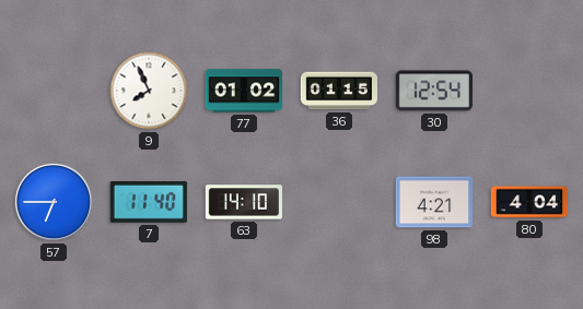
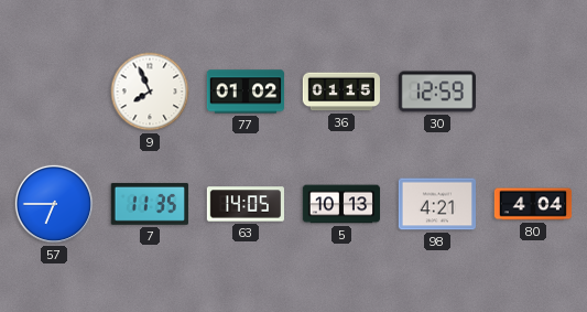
30: 12:54 -> 12:59 (436, 92)
7: 11:40 -> 11:35 (150, 204)
63: 14:10 -> 14:05 (244, 204)
5: none -> 10:13 (341, 204)
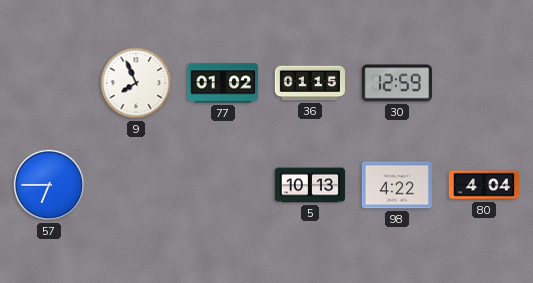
7: 11:35 -> none (150, 204)
63: 14:05 -> none (244, 204)
98: 4:21 -> 4:22 (396, 185)
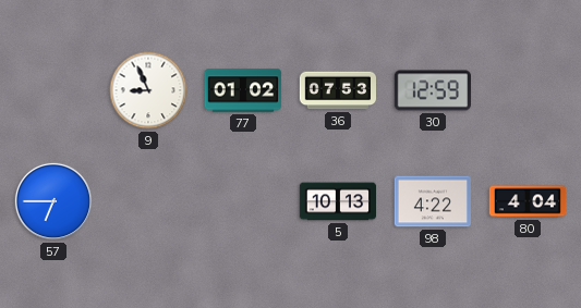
9: 7:56 -> 8:56 (148, 90)
36: 01:15 -> 07:53 (337, 90)
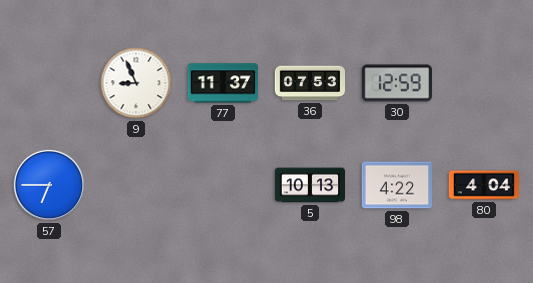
77: 01:02 -> 11:37 (223, 83)
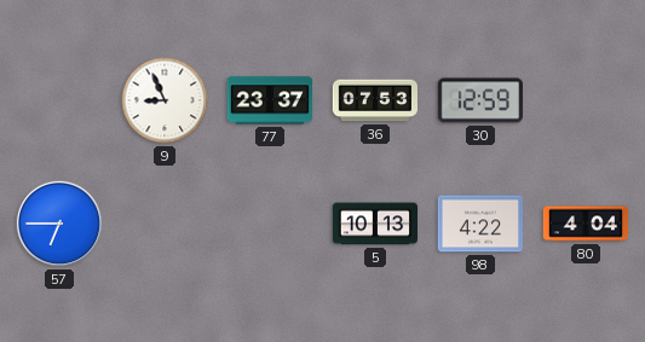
77: 11:37 -> 23:37 (270, 100)
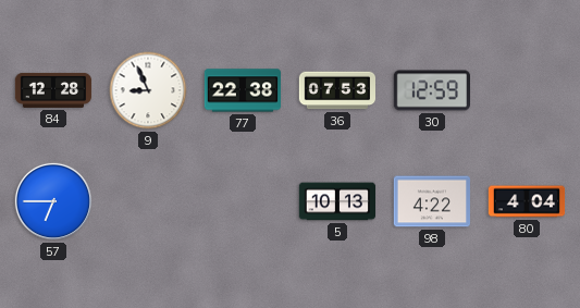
84: none -> 12:28 (53, 90)
77: 23:37 -> 22:38 (243, 90)
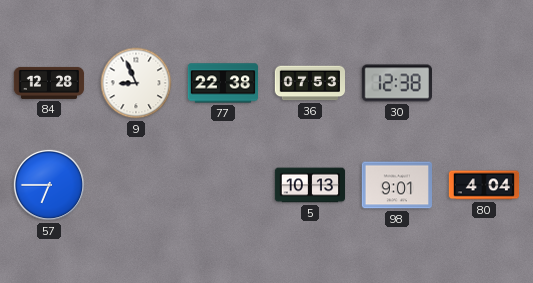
30: 12:59 -> 12:38 (396, 83)
98: 4:22 -> 9:01 (396, 185)
